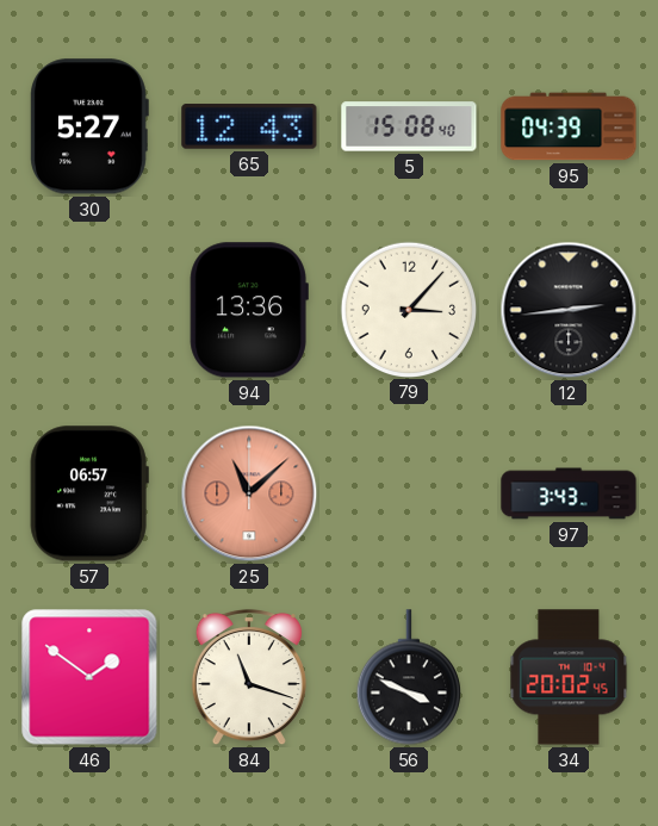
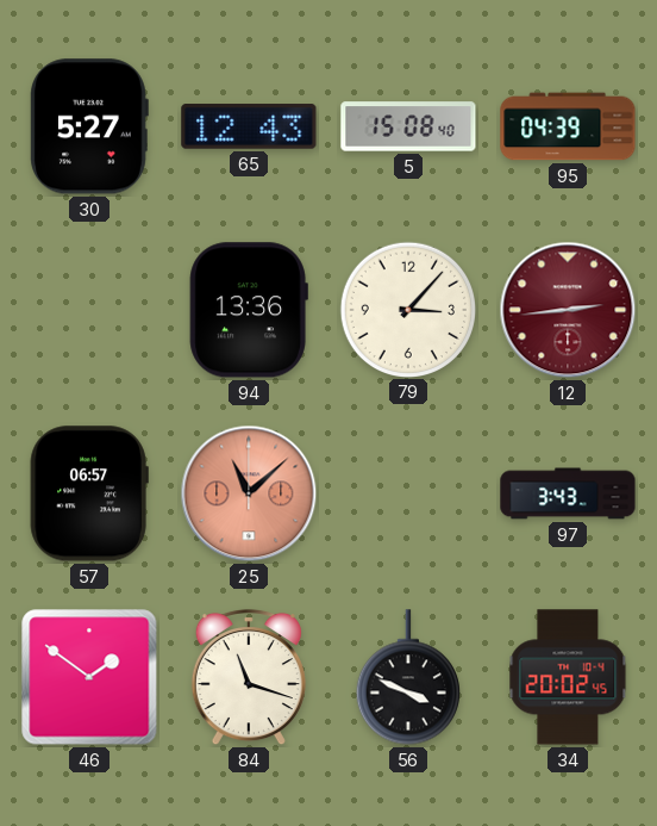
12 dial: black -> burgundy (568, 310)
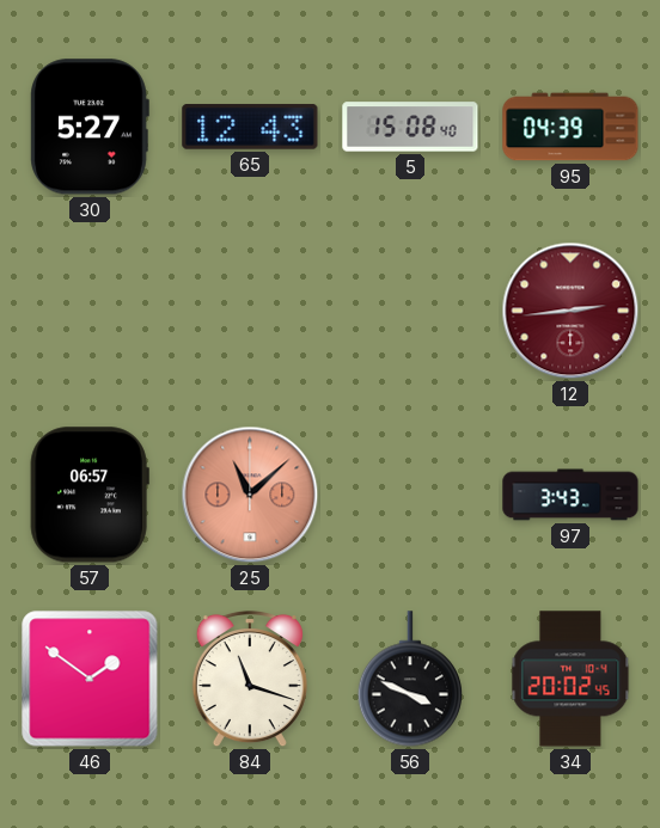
94: 13:36 -> none (249, 310)
79: 3:07 -> none (407, 309)
